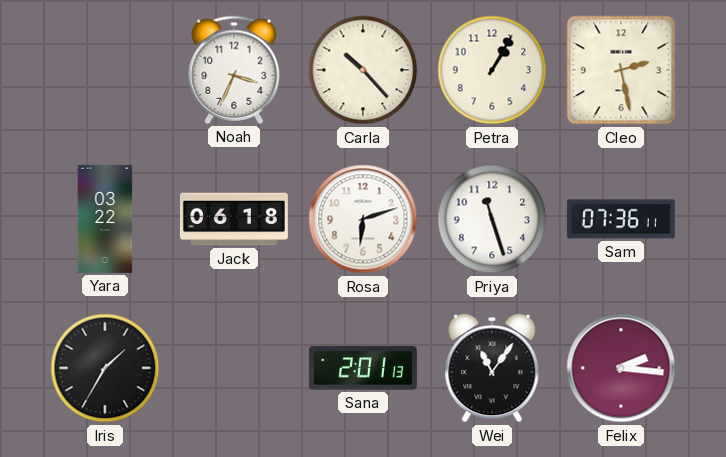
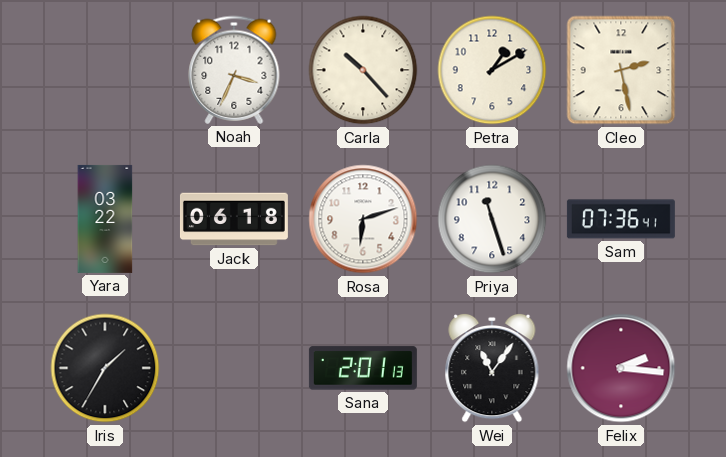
Petra: 1:05 -> 1:10 (492, 70)
Sam: 07:36:11 -> 07:36:41 (621, 219)
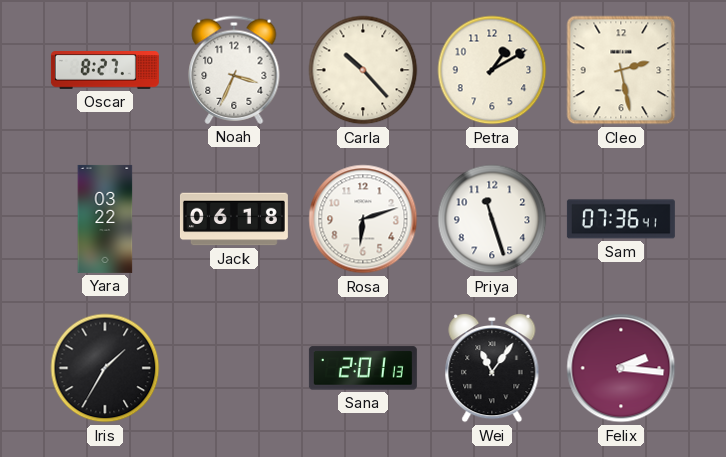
Oscar: none -> 8:27 (105, 70)
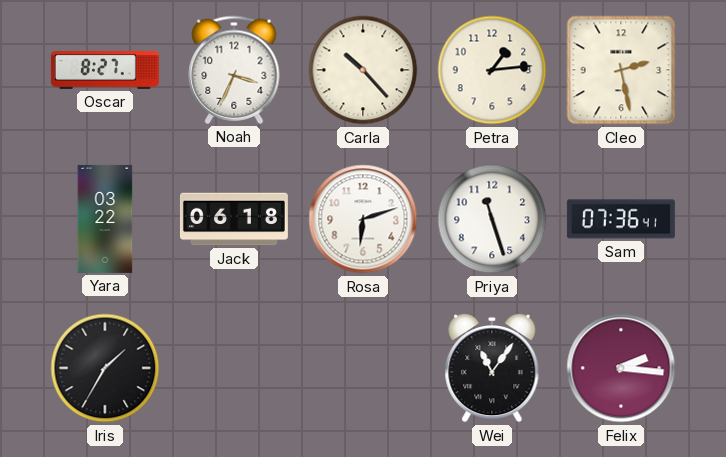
Petra: 1:10 -> 1:14 (492, 70)
Sana: 2:01 -> none (363, 368)
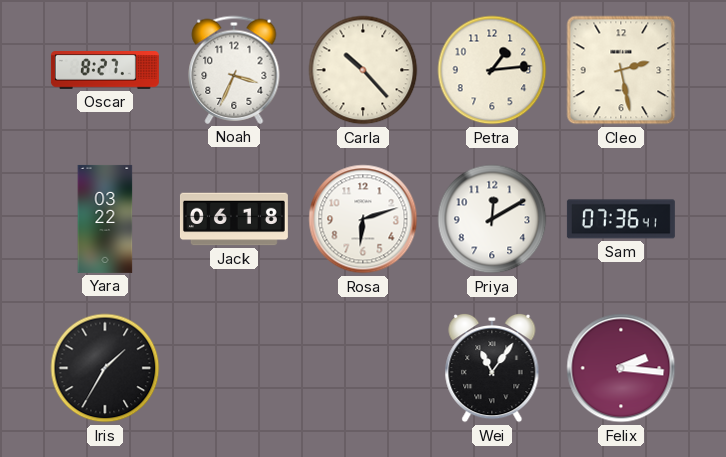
Priya: 11:27 -> 12:10 (492, 219)
